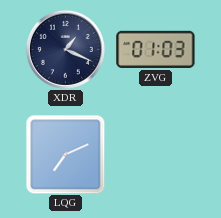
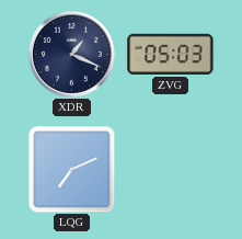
ZVG: 01:03 -> 05:03 (171, 54)
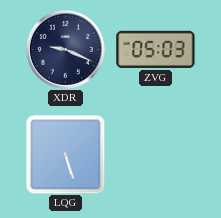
XDR: 1:19 -> 9:19 (65, 49)
LQG: 7:11 -> 5:27 (65, 154)
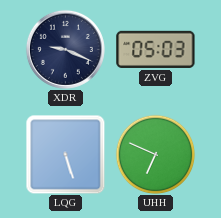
UHH: none -> 6:49 (155, 154)
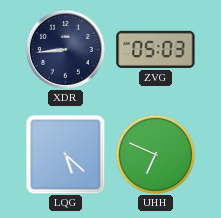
XDR: 9:19 -> 8:44 (65, 49)
LQG: 5:27 -> 5:22 (65, 154)
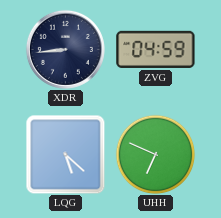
ZVG: 05:03 -> 04:59 (156, 49)
